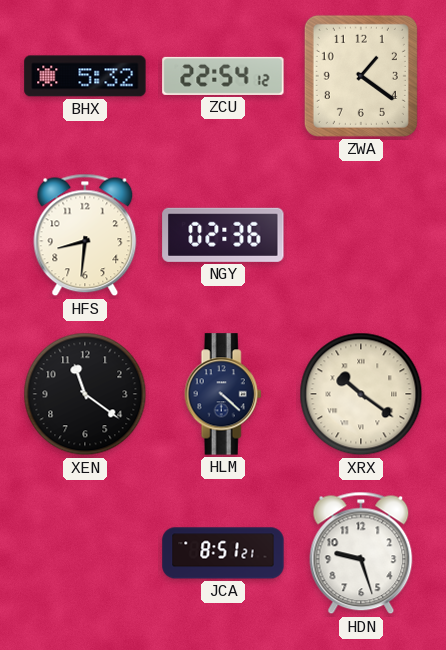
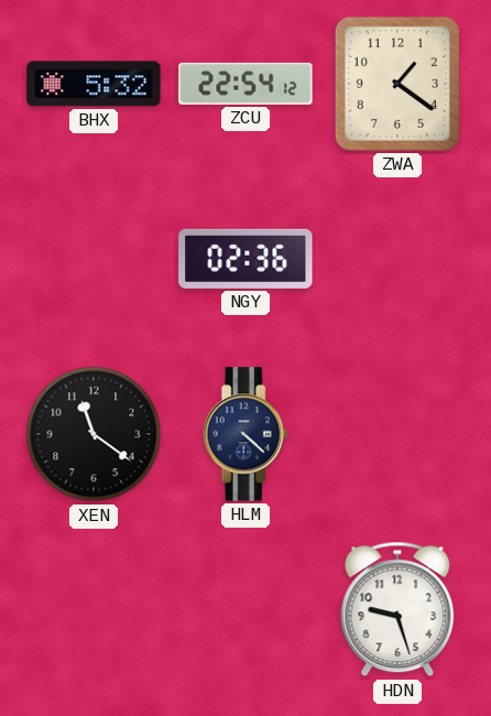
HFS: 8:31 -> none (85, 235)
XRX: 10:21 -> none (361, 394)
JCA: 8:51 -> none (223, 553)
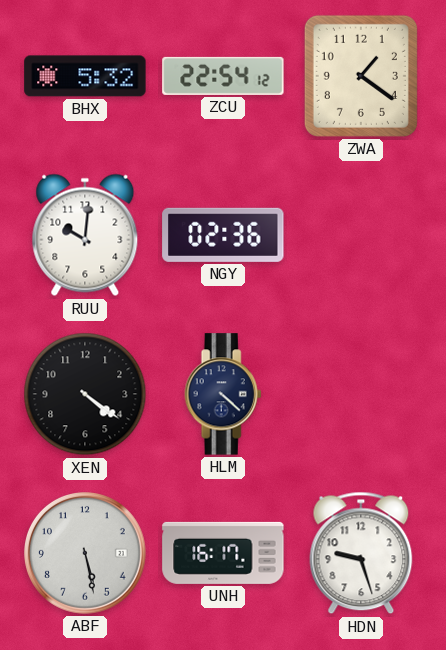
RUU: none -> 10:01 (85, 235)
XEN: 11:21 -> 4:21 (85, 394)
ABF: none -> 5:28 (86, 554)
UNH: none -> 16:17 (223, 553)
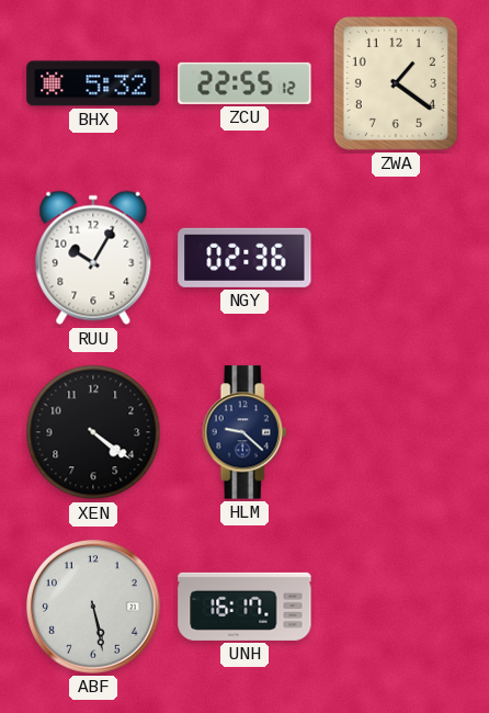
ZCU: 22:54 -> 22:55 (244, 83)
RUU: 10:01 -> 10:05 (93, 258)
HLM: 4:22 -> 9:22 (244, 432)
HDN: 9:27 -> none (361, 553)
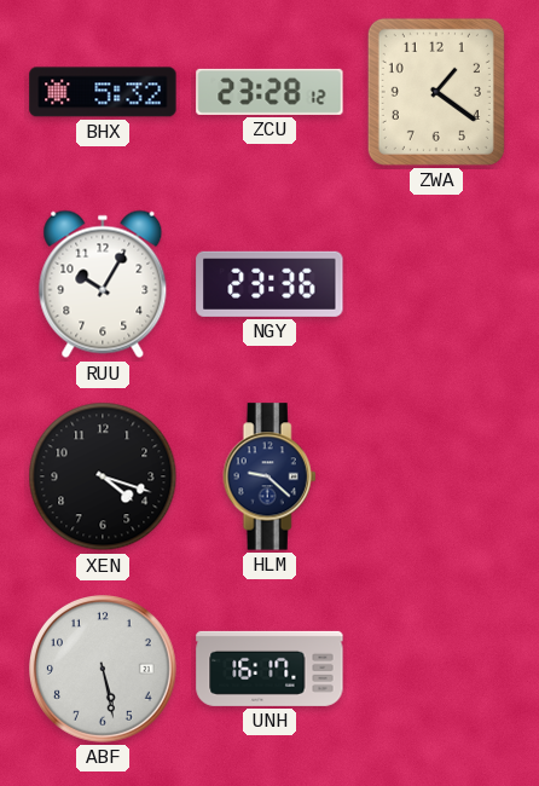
ZCU: 22:55 -> 23:28 (269, 92)
NGY: 02:36 -> 23:36 (269, 284)
XEN: 4:21 -> 4:18 (103, 476)
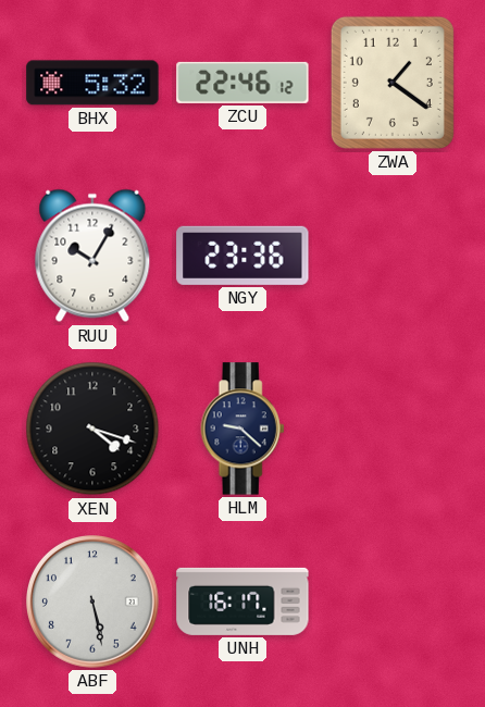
ZCU: 23:28 -> 22:46 (242, 83)
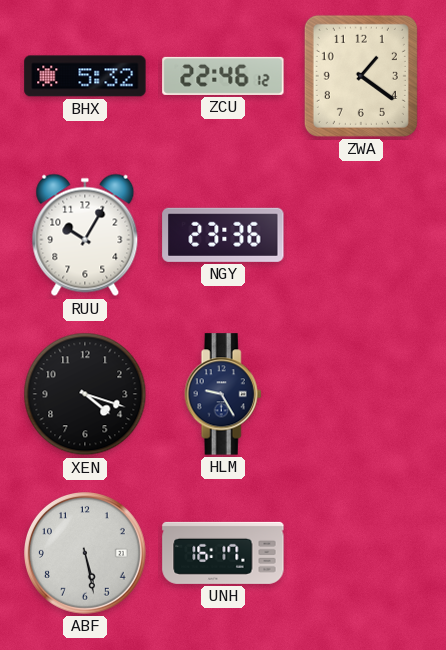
HLM: 9:22 -> 9:25 (223, 394)
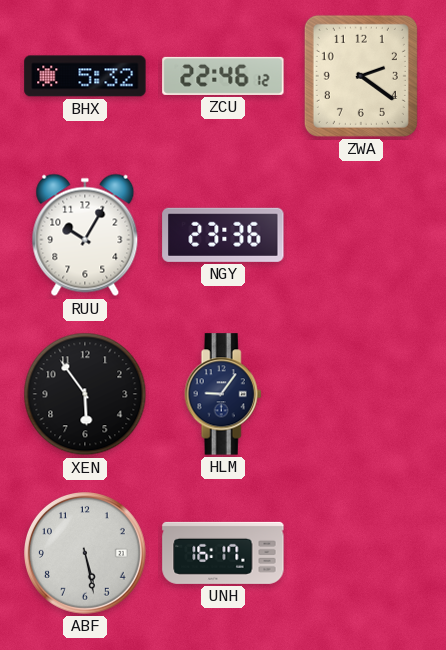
ZWA: 1:21 -> 2:21 (361, 76)
XEN: 4:18 -> 5:54 (85, 394)
HLM: 9:25 -> 9:06 (223, 394)
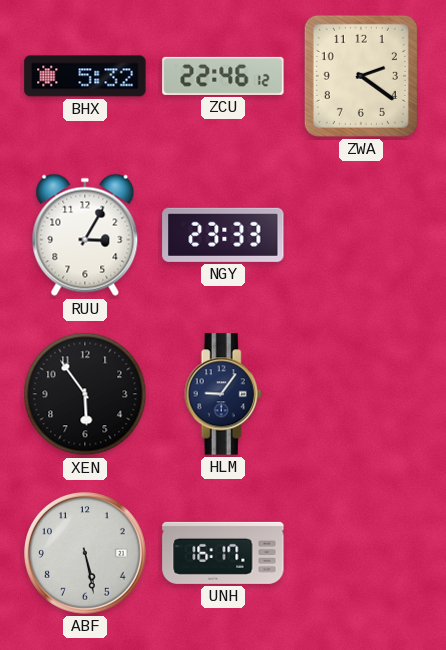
RUU: 10:05 -> 3:05 (85, 235)
NGY: 23:36 -> 23:33 (223, 235)
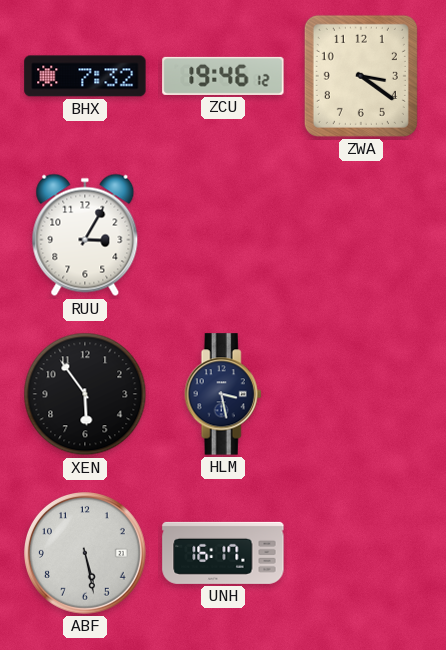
BHX: 5:32 -> 7:32 (85, 76)
ZCU: 22:46 -> 19:46 (223, 76)
ZWA: 2:21 -> 3:21 (361, 76)
NGY: 23:33 -> none (223, 235)
HLM: 9:06 -> 3:28 (223, 394)
